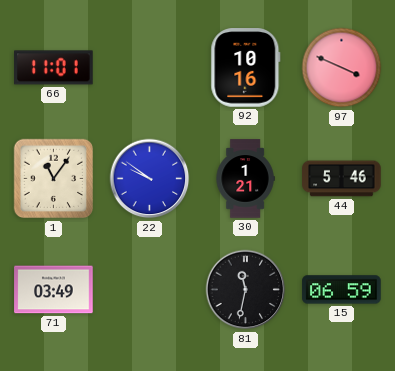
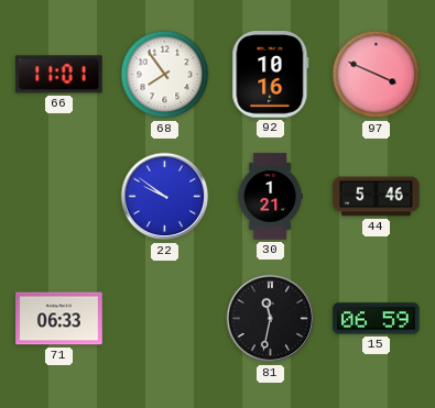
68: none -> 7:54 (165, 75)
1: 11:06 -> none (54, 179)
71: 03:49 -> 06:33 (59, 319)
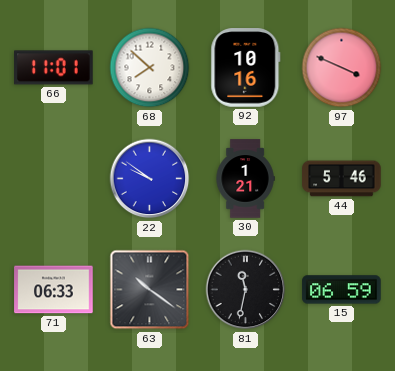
68: 7:54 -> 7:52 (150, 68)
63: none -> 10:21 (150, 290)
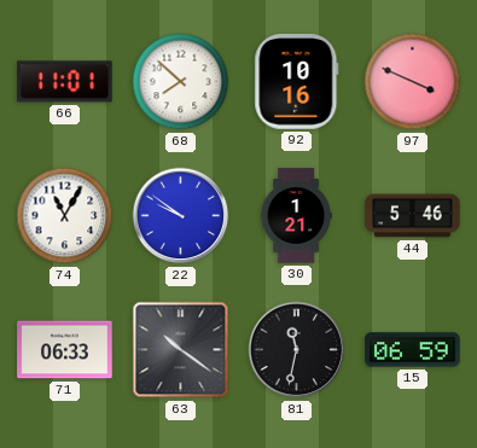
74: none -> 11:05 (65, 216)
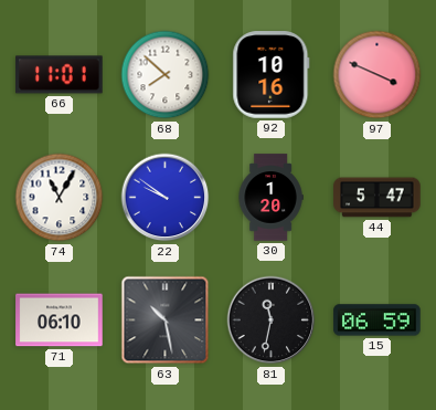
30: 1:21 -> 1:20 (270, 198)
44: 5:46 -> 5:47 (377, 198)
71: 06:33 -> 06:10 (60, 320)
63: 10:21 -> 10:28 (166, 320)
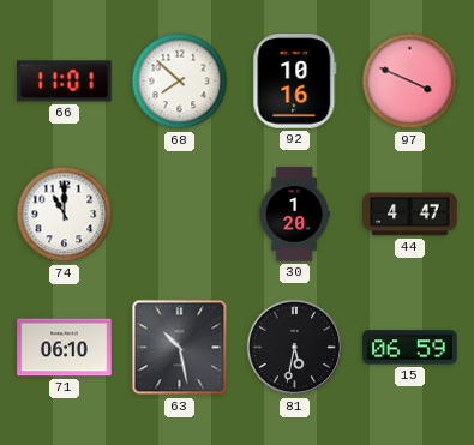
74: 11:05 -> 11:00 (65, 215)
22: 9:51 -> none (166, 198)
44: 5:47 -> 4:47 (410, 215)
81: 11:32 -> 5:32 (295, 348)
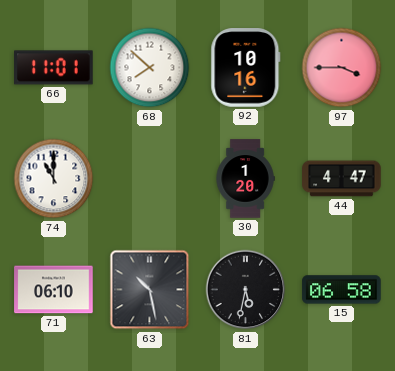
97: 3:49 -> 3:45 (342, 68)
15: 06:59 -> 06:58 (342, 290)
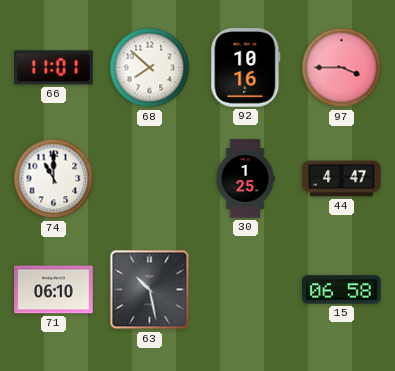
30: 1:20 -> 1:25 (245, 179)
81: 5:32 -> none (246, 290)
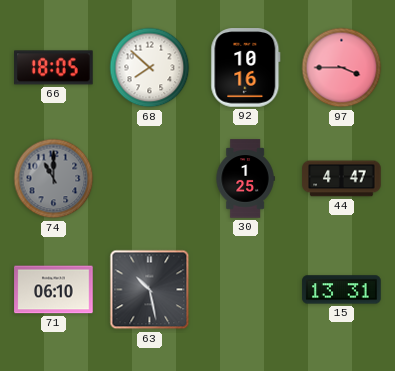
66: 11:01 -> 18:05 (54, 68)
74 dial: white -> grey (54, 179)
15: 06:58 -> 13:31 (342, 290)
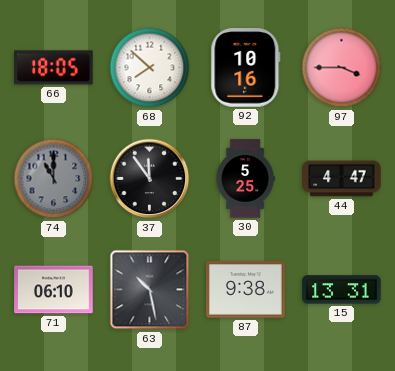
37: none -> 11:54 (150, 179)
30: 1:25 -> 5:25 (245, 179)
87: none -> 9:38 (246, 290)
